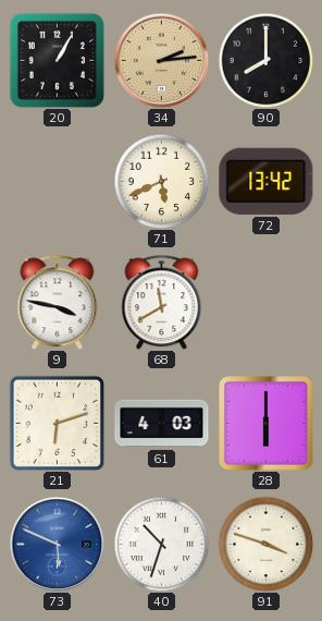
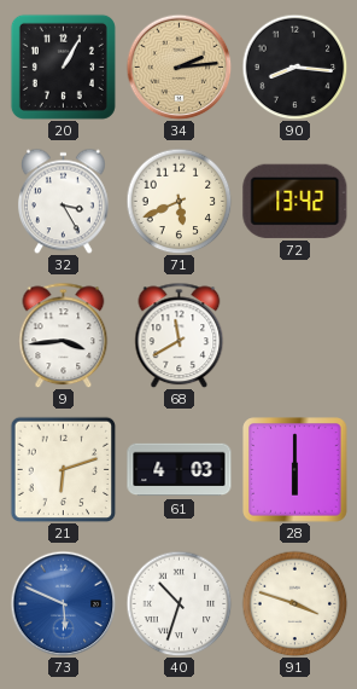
90: 8:00 -> 8:16 (294, 66)
32: none -> 3:25 (63, 201)
9: 3:47 -> 3:44 (64, 335)
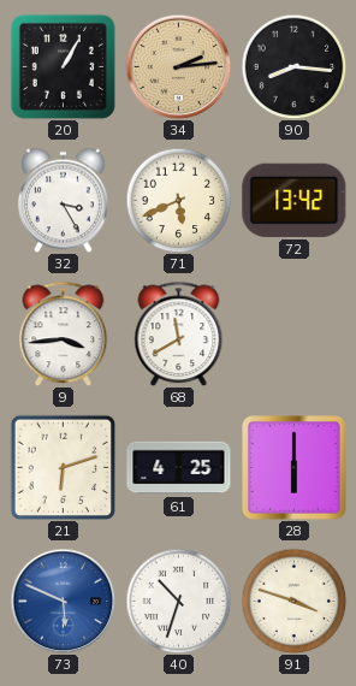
61: 4:03 -> 4:25 (179, 468)
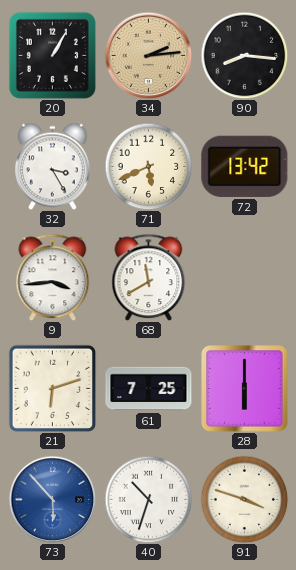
61: 4:25 -> 7:25 (149, 389)
73: 5:49 -> 5:53 (52, 499)
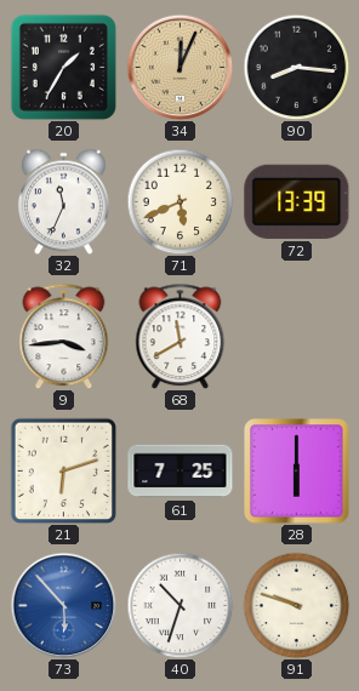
20: 1:05 -> 1:35 (63, 67)
34: 2:14 -> 12:04 (180, 67)
32: 3:25 -> 11:34 (63, 201)
72: 13:42 -> 13:39 (297, 201)
91: 3:48 -> 9:48 (296, 605)
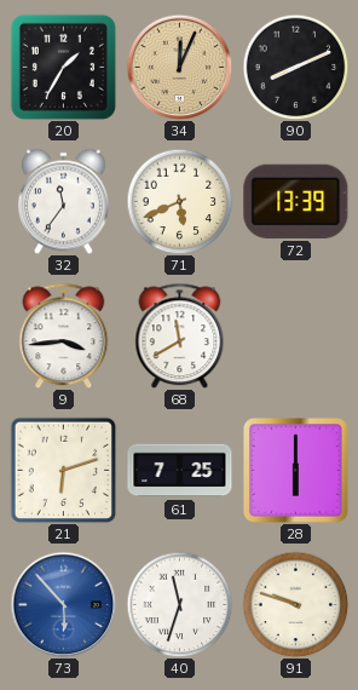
90: 8:16 -> 8:11 (295, 67)
32: 11:34 -> 11:36 (63, 201)
40: 10:33 -> 11:33 (179, 604)
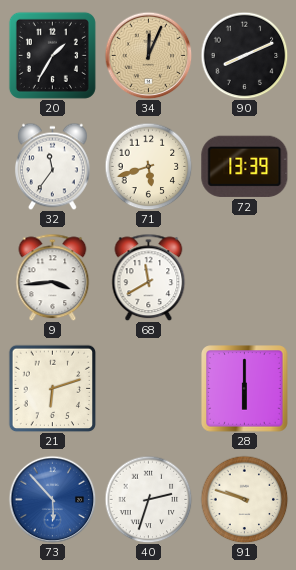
71: 5:41 -> 5:42 (148, 166)
61: 7:25 -> none (180, 471)
40: 11:33 -> 2:33 (148, 499)
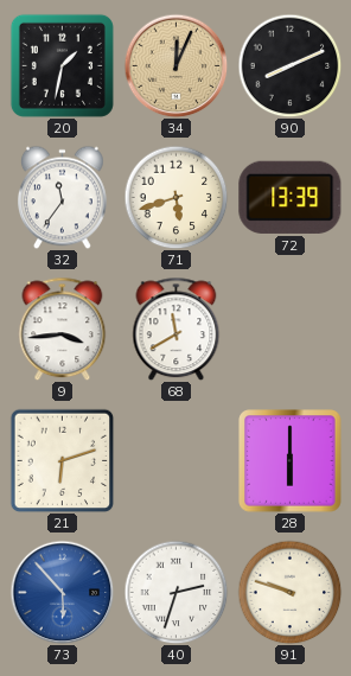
20: 1:35 -> 1:32 (62, 65)
